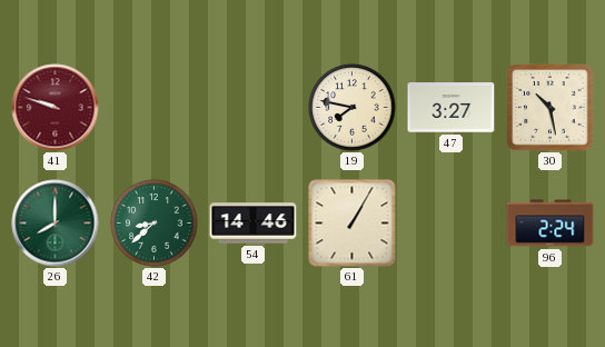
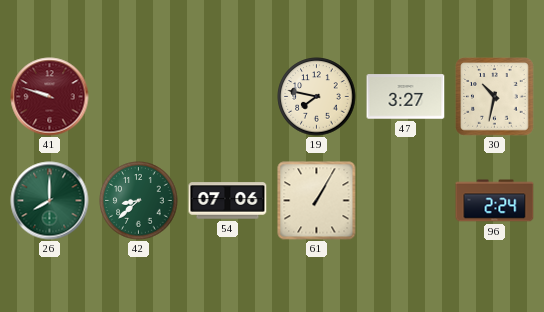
30: 10:28 -> 10:32 (495, 97)
54: 14:46 -> 07:06 (228, 201)
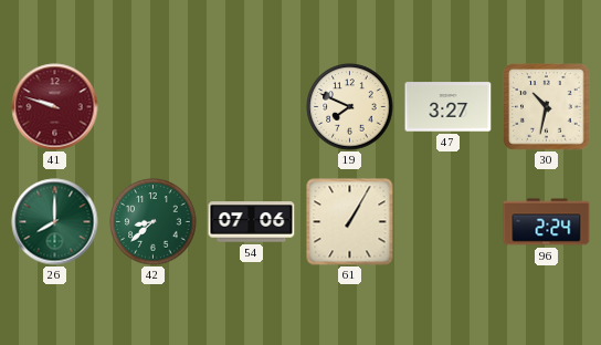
19: 7:47 -> 7:49 (350, 107)
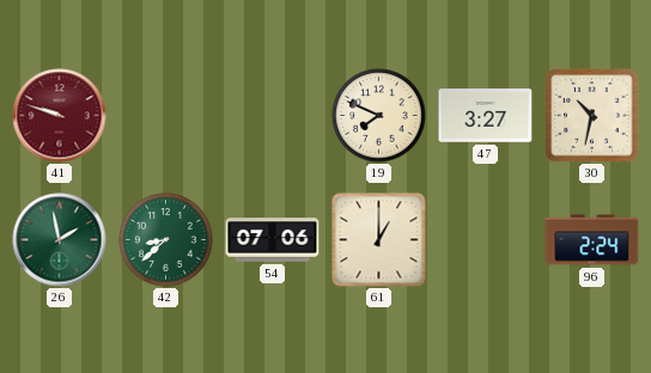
26: 8:00 -> 1:58 (60, 240)
61: 1:05 -> 1:00 (379, 240)
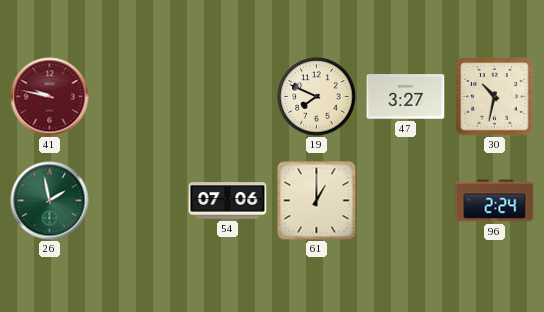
41: 9:48 -> 9:47 (50, 97)
42: 8:38 -> none (166, 240)
